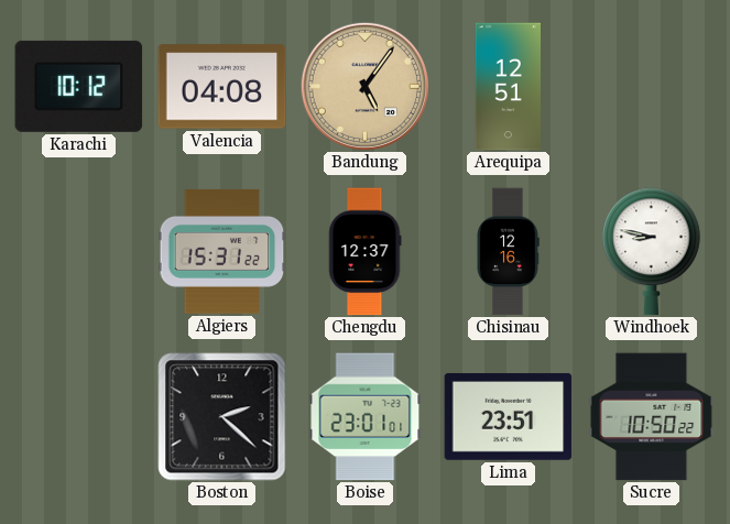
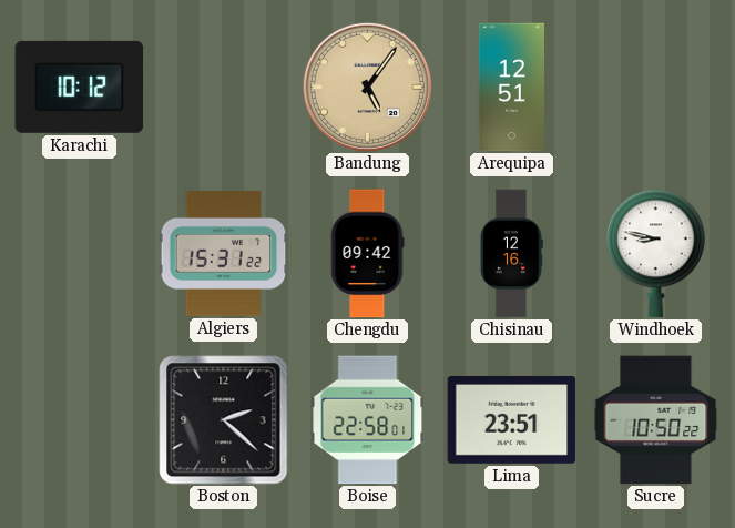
Valencia: 04:08 -> none (222, 87)
Chengdu: 12:37 -> 09:42 (368, 254)
Boise: 23:01 -> 22:58 (368, 420)
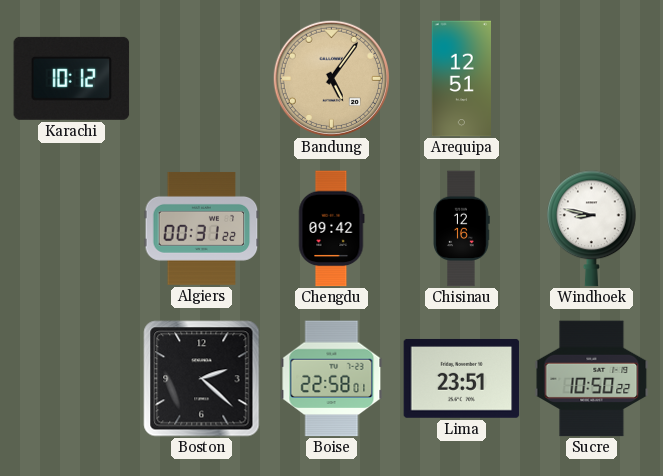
Algiers: 15:31 -> 00:31 (202, 228)
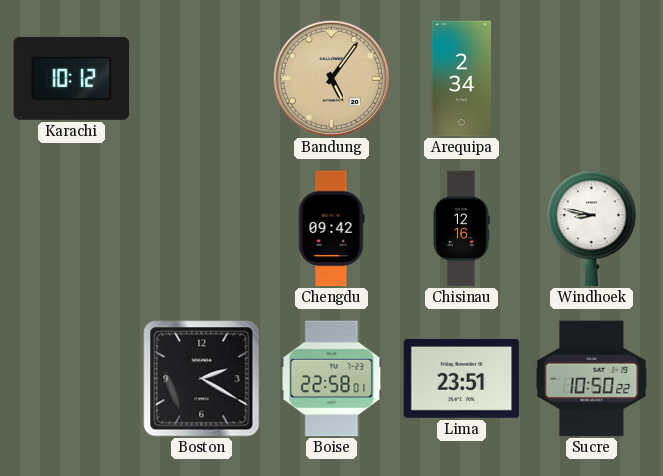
Arequipa: 12:51 -> 2:34 (461, 79)
Algiers: 00:31 -> none (202, 228)
Boston: 2:22 -> 2:20 (202, 379)
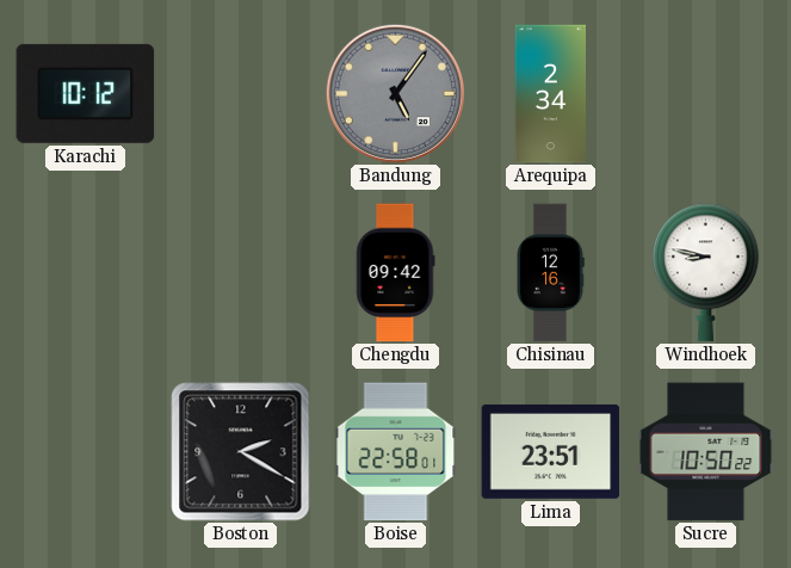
Bandung dial: champagne -> grey (395, 93)
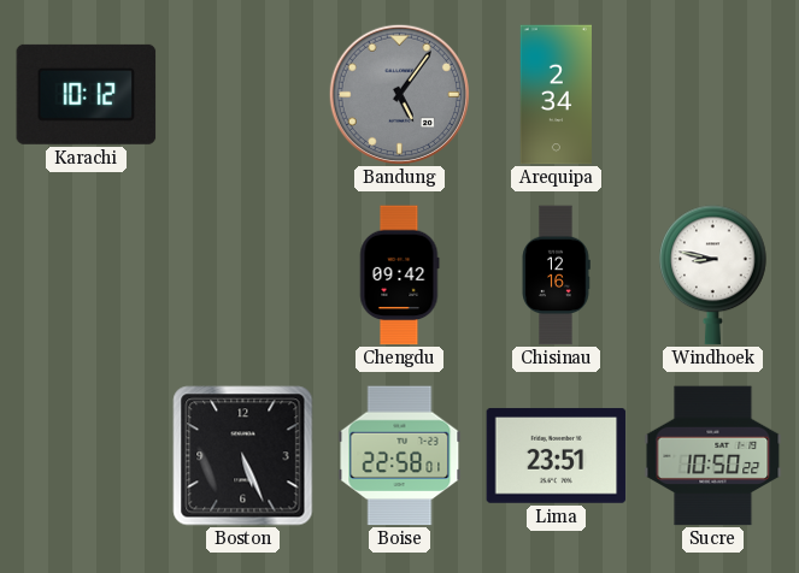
Boston: 2:20 -> 5:26 (243, 456)
